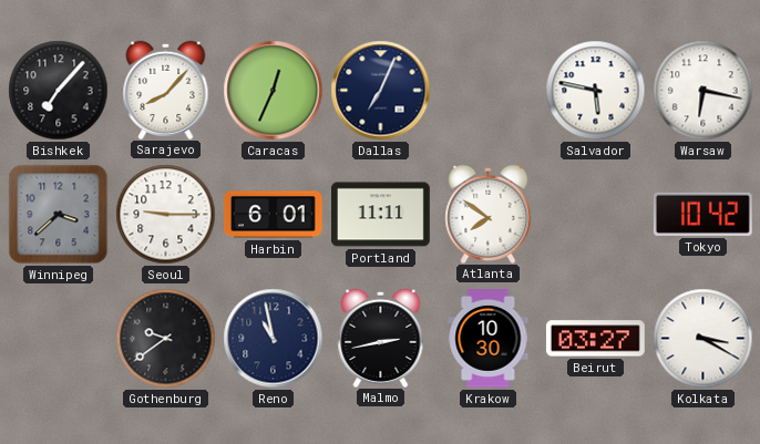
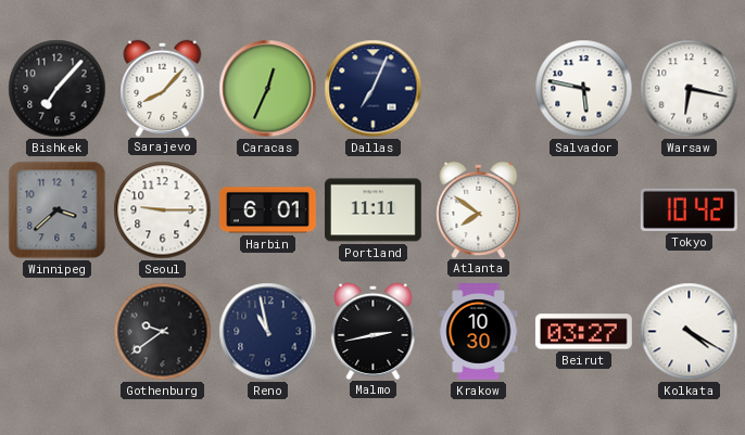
Kolkata: 3:20 -> 4:20 (690, 332)
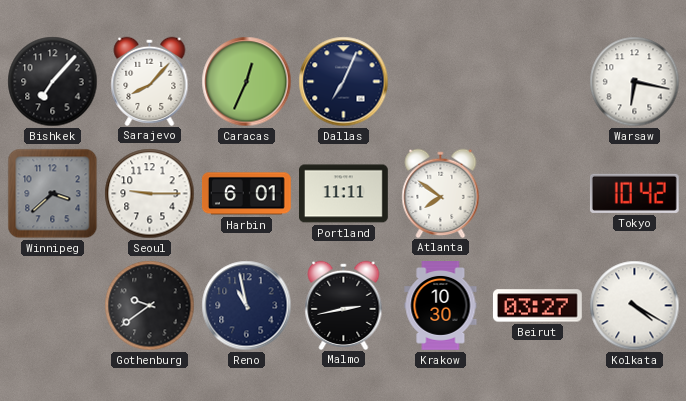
Salvador: 5:47 -> none (584, 89)
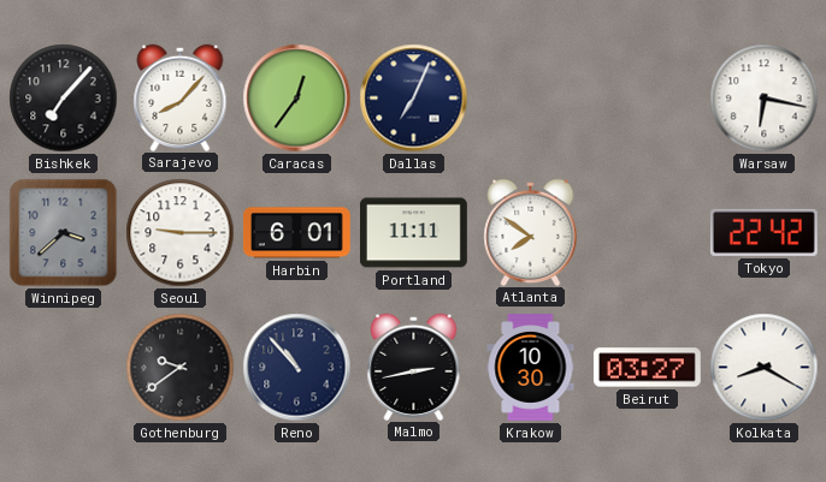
Caracas: 12:34 -> 12:36 (297, 99)
Tokyo: 10:42 -> 22:42 (763, 232)
Reno: 10:58 -> 10:53 (297, 368)
Kolkata: 4:20 -> 8:20 (765, 368)
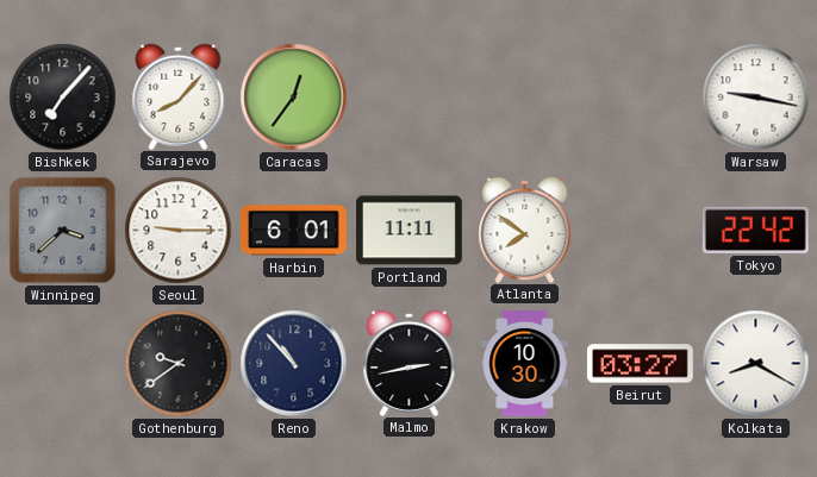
Dallas: 7:04 -> none (414, 99)
Warsaw: 6:17 -> 9:17 (756, 98)
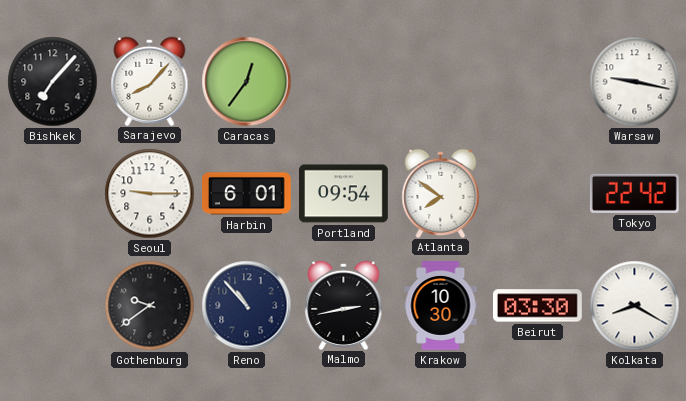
Winnipeg: 3:38 -> none (63, 231)
Portland: 11:11 -> 09:54 (344, 194)
Beirut: 03:27 -> 03:30 (537, 306)
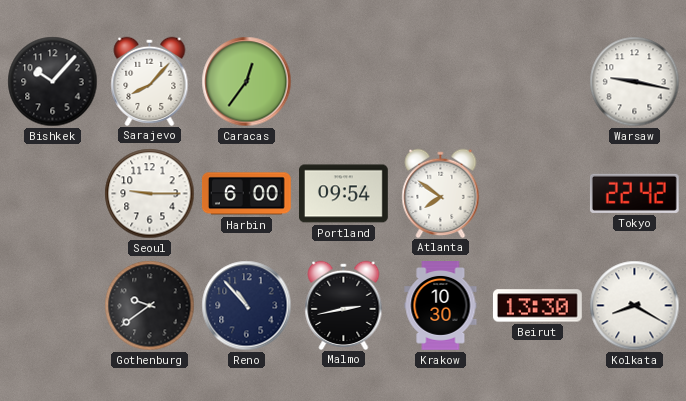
Bishkek: 7:07 -> 10:07 (53, 82)
Harbin: 6:01 -> 6:00 (246, 194)
Beirut: 03:30 -> 13:30 (537, 306)
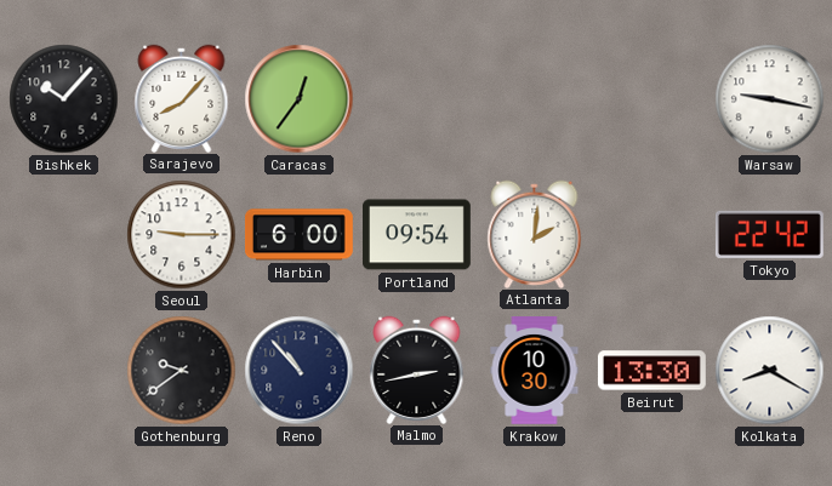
Atlanta: 7:51 -> 2:01 (535, 234)
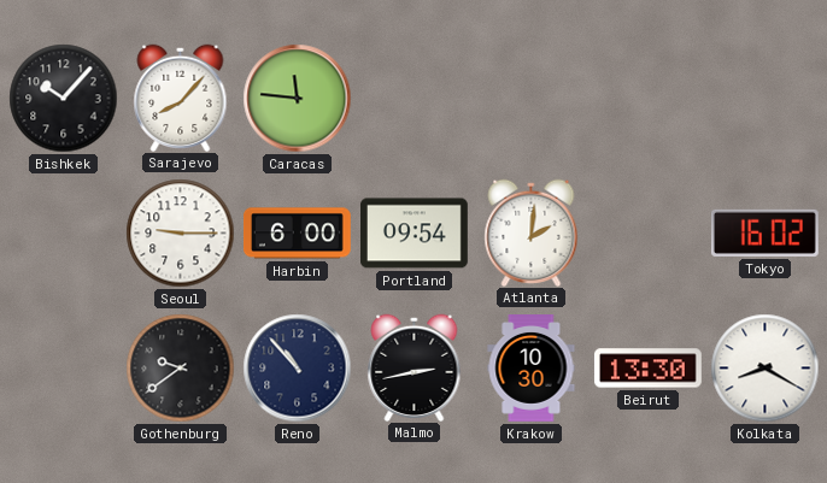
Caracas: 12:36 -> 11:46 (298, 99)
Warsaw: 9:17 -> none (770, 99)
Tokyo: 22:42 -> 16:02 (764, 232)
